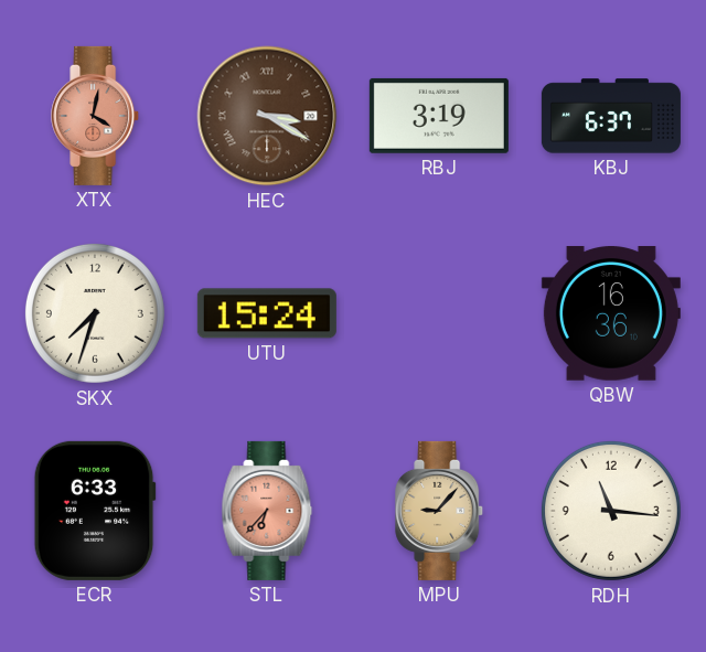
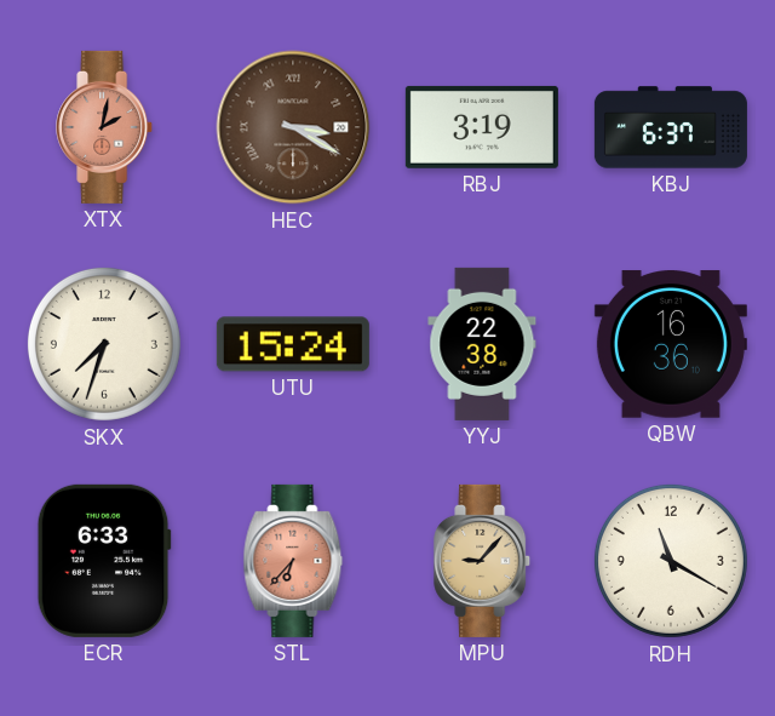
XTX: 4:02 -> 2:02 (105, 127)
YYJ: none -> 22:38 (482, 344)
RDH: 11:16 -> 11:20 (671, 561)
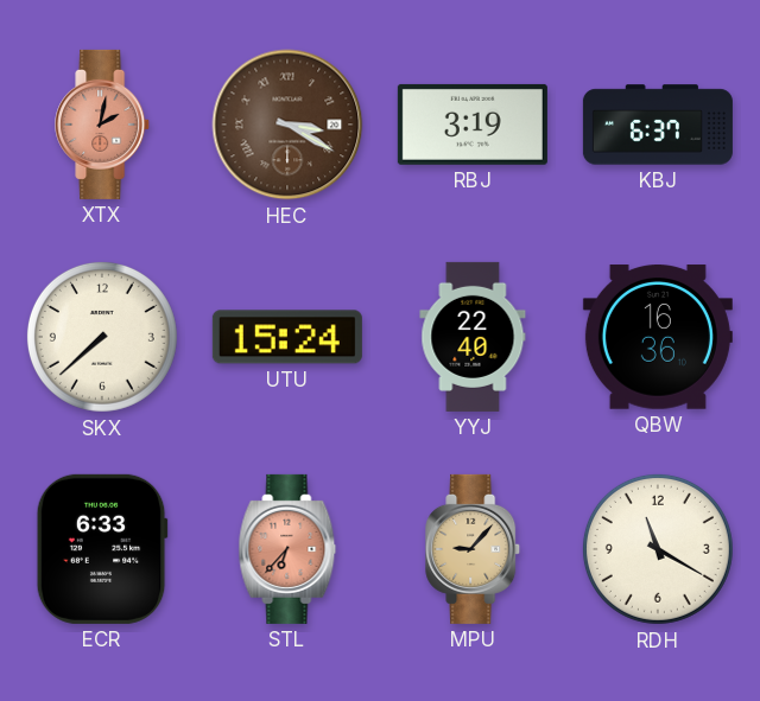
SKX: 7:33 -> 7:38 (102, 337)
YYJ: 22:38 -> 22:40 (473, 337)
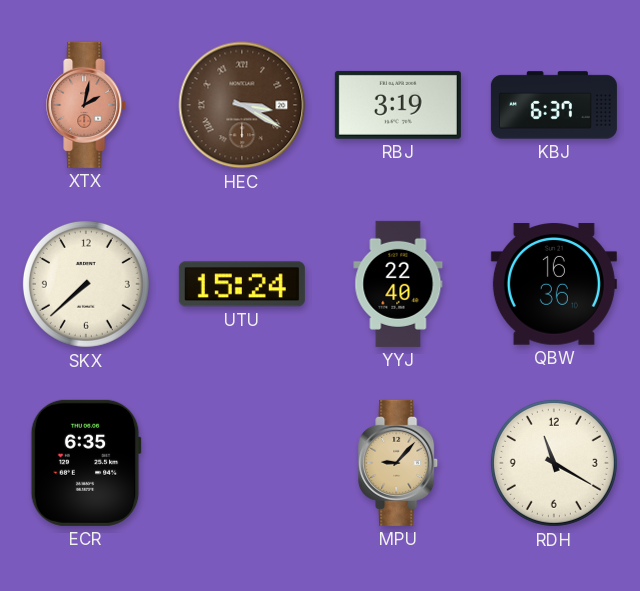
ECR: 6:33 -> 6:35 (86, 463)
STL: 6:37 -> none (287, 549)
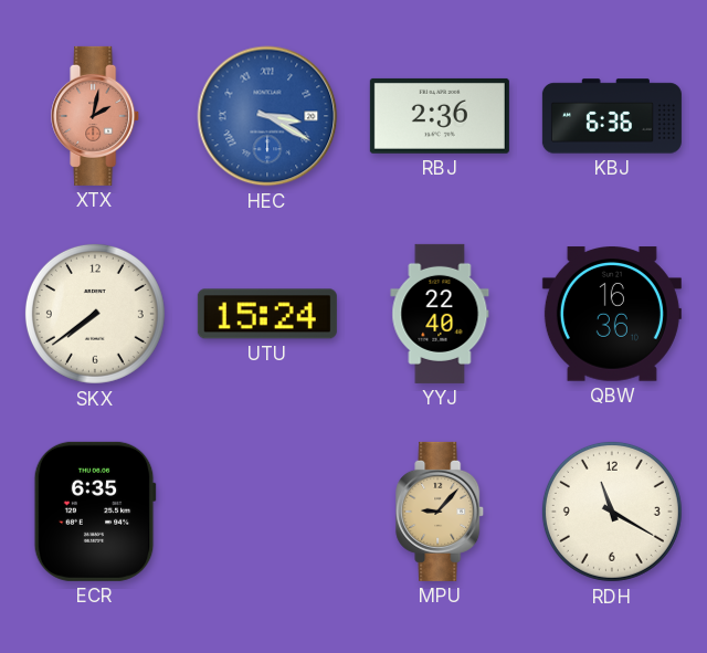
HEC dial: brown -> blue (267, 116)
RBJ: 3:19 -> 2:36 (440, 116)
KBJ: 6:37 -> 6:36 (612, 116)
SKX: 7:38 -> 7:39 (95, 314)
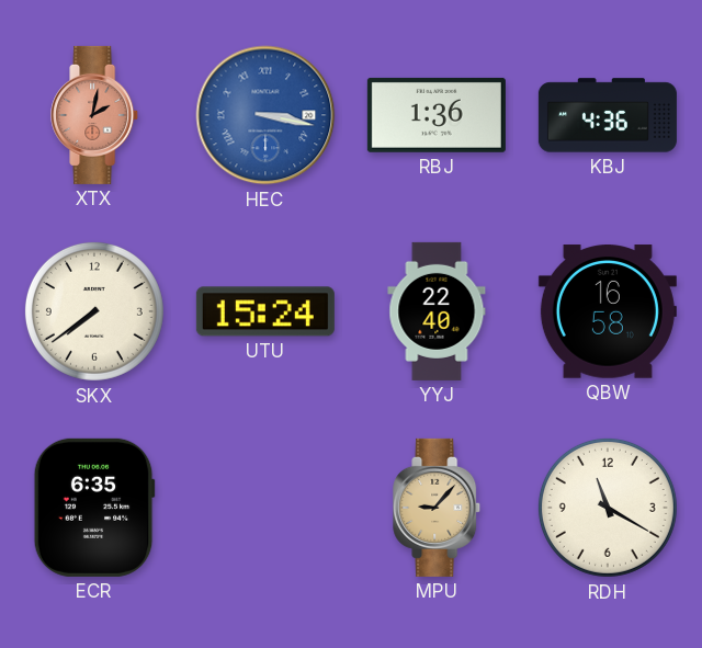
HEC: 3:20 -> 3:17 (265, 115)
RBJ: 2:36 -> 1:36 (437, 115)
KBJ: 6:36 -> 4:36 (608, 115)
QBW: 16:36 -> 16:58 (608, 311)
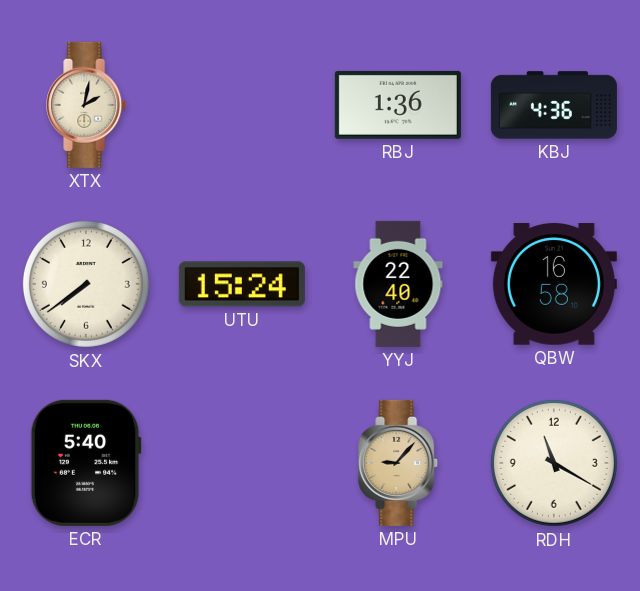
XTX dial: salmon -> cream (87, 105)
HEC: 3:17 -> none (265, 115)
ECR: 6:35 -> 5:40 (86, 463)
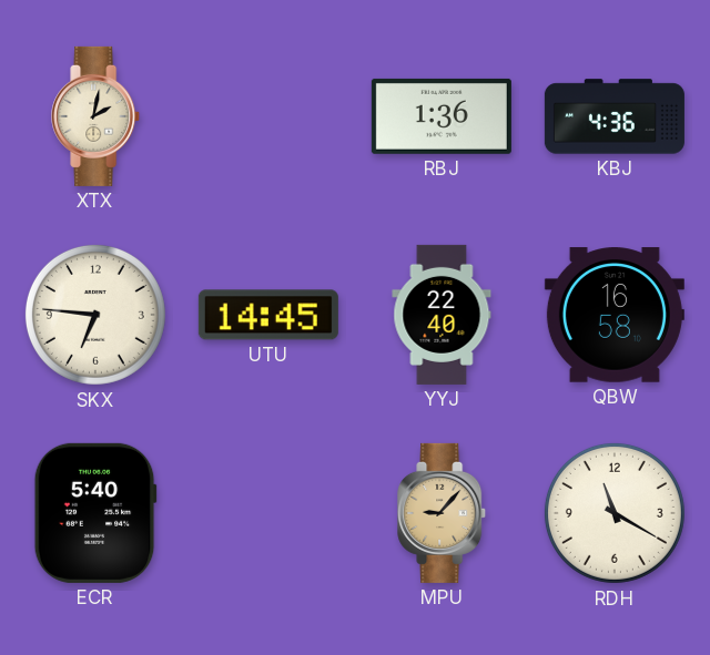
SKX: 7:39 -> 6:46 (95, 315)
UTU: 15:24 -> 14:45 (268, 315)
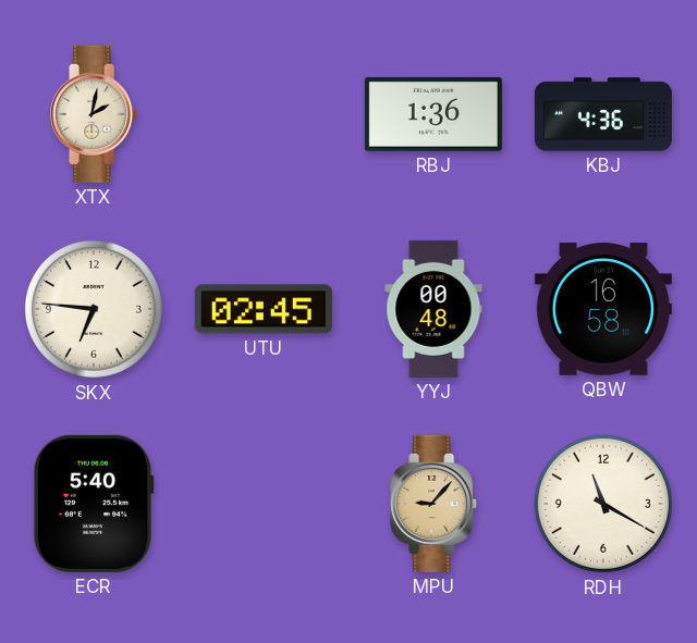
UTU: 14:45 -> 02:45 (264, 309)
YYJ: 22:40 -> 00:48 (433, 309)
